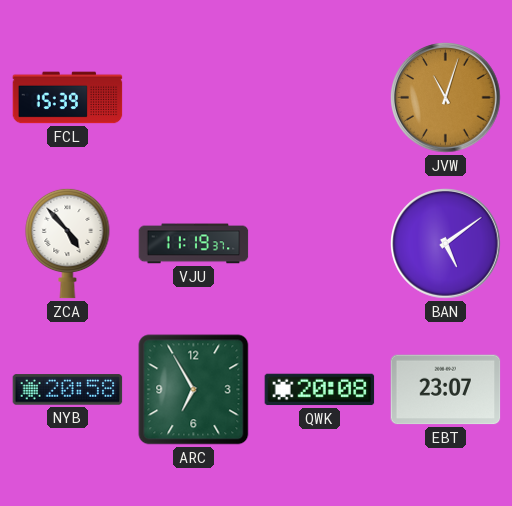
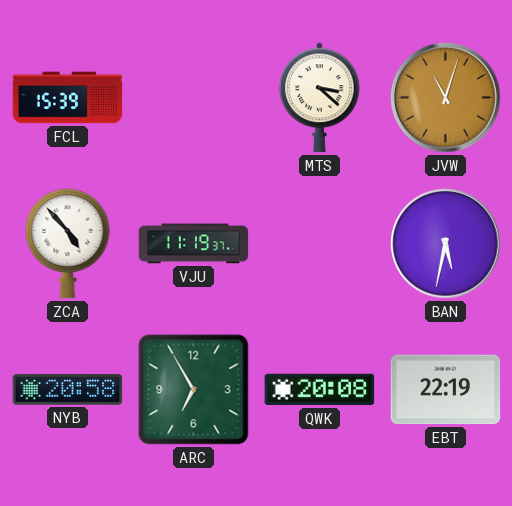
MTS: none -> 3:22 (320, 98)
BAN: 5:09 -> 5:32 (446, 244)
EBT: 23:07 -> 22:19 (446, 390)
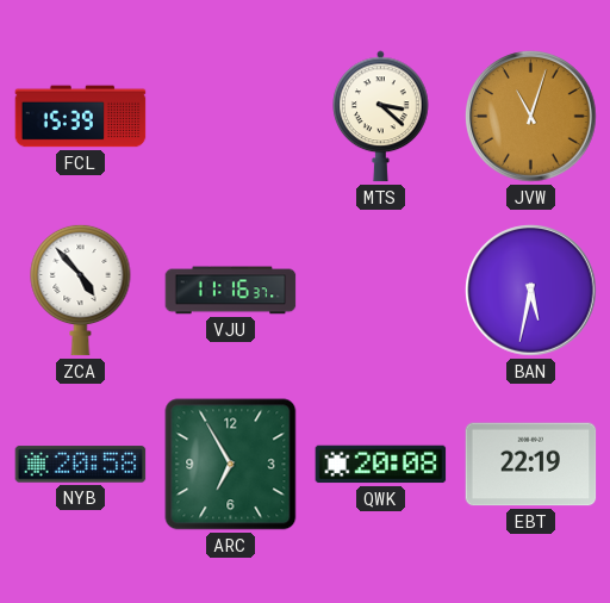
VJU: 11:19 -> 11:16 (231, 291)
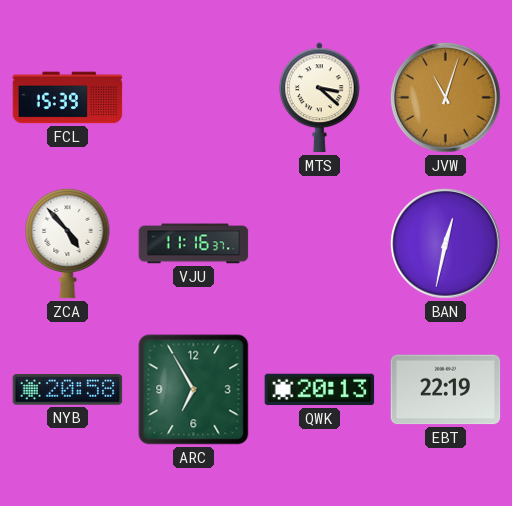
BAN: 5:32 -> 12:32 (446, 244)
QWK: 20:08 -> 20:13 (320, 390)
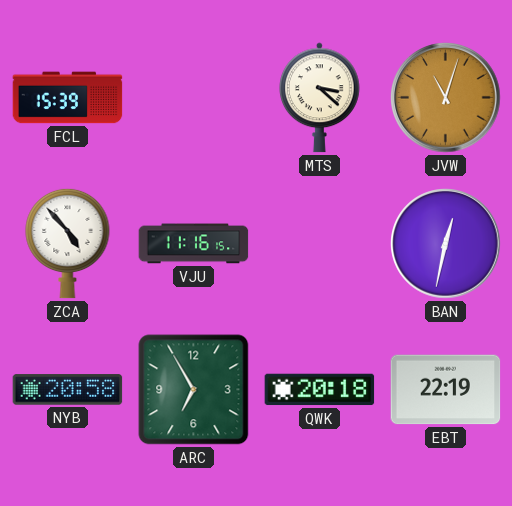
VJU: 11:16:37 -> 11:16:15 (194, 244)
QWK: 20:13 -> 20:18 (320, 390)
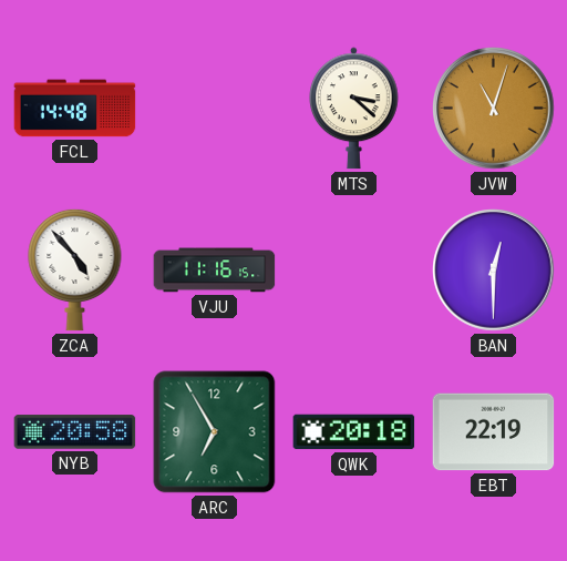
FCL: 15:39 -> 14:48 (75, 109)
BAN: 12:32 -> 12:30 (494, 271)
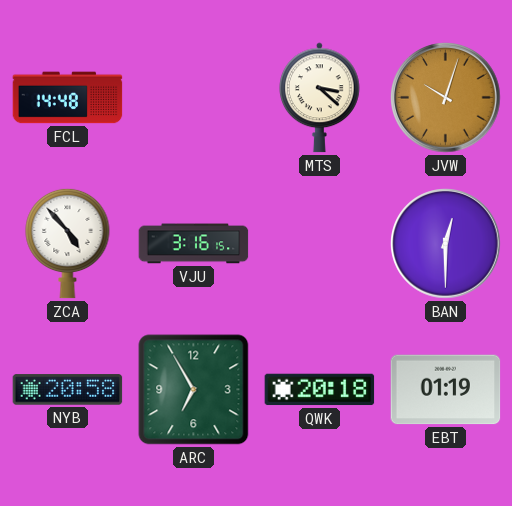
JVW: 11:03 -> 10:03 (446, 98)
VJU: 11:16 -> 3:16 (194, 244)
EBT: 22:19 -> 01:19 (446, 390)
